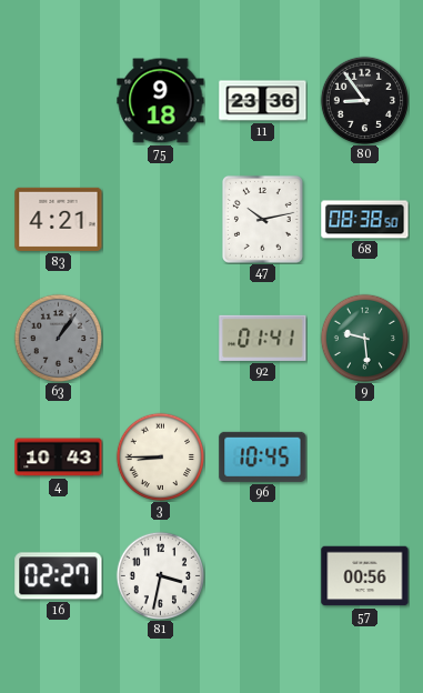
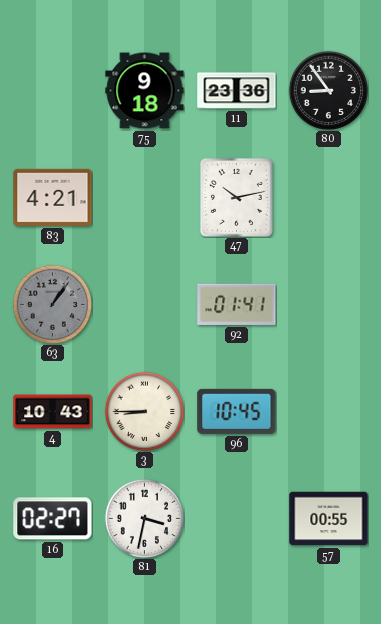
68: 08:38 -> none (365, 220)
9: 9:29 -> none (364, 338)
57: 00:56 -> 00:55 (329, 519)
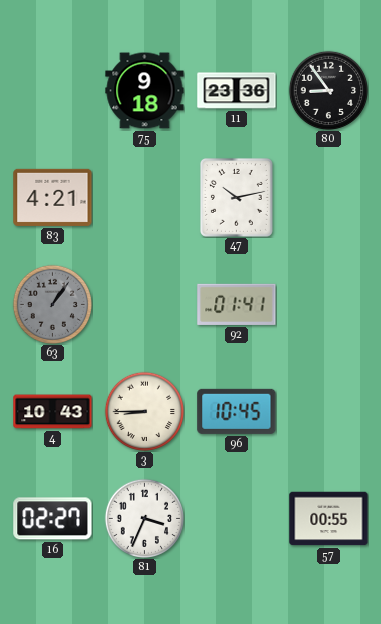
81: 3:32 -> 3:34 (144, 518)
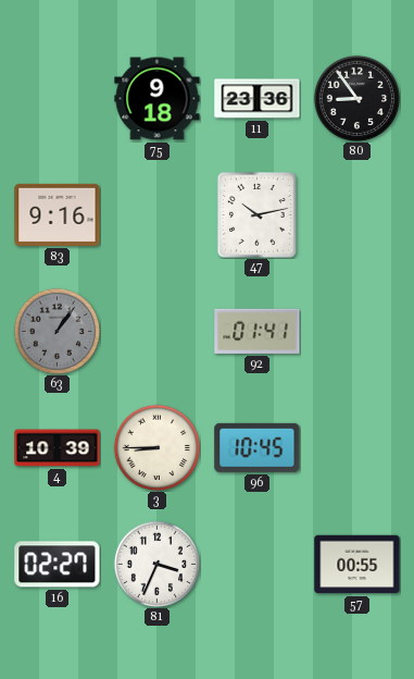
83: 4:21 -> 9:16 (58, 214)
4: 10:43 -> 10:39 (58, 448)
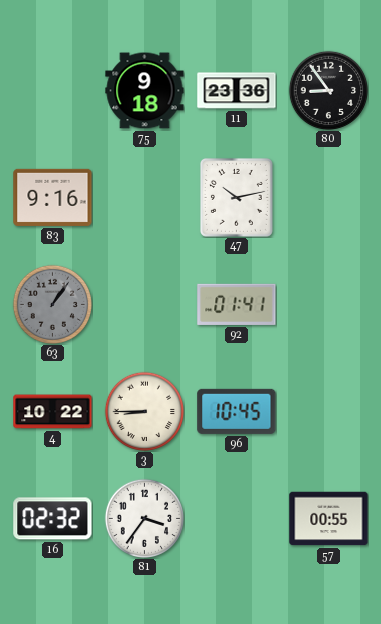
4: 10:39 -> 10:22 (53, 412)
16: 02:27 -> 02:32 (53, 519)
81: 3:34 -> 3:36 (144, 518)
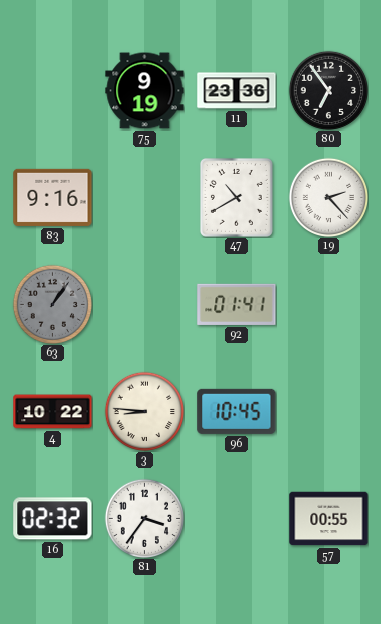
75: 9:18 -> 9:19 (145, 91)
80: 8:54 -> 6:54 (328, 90)
47: 10:13 -> 10:40 (236, 197)
19: none -> 2:23 (328, 197)
3: 8:45 -> 8:46 (144, 411)
